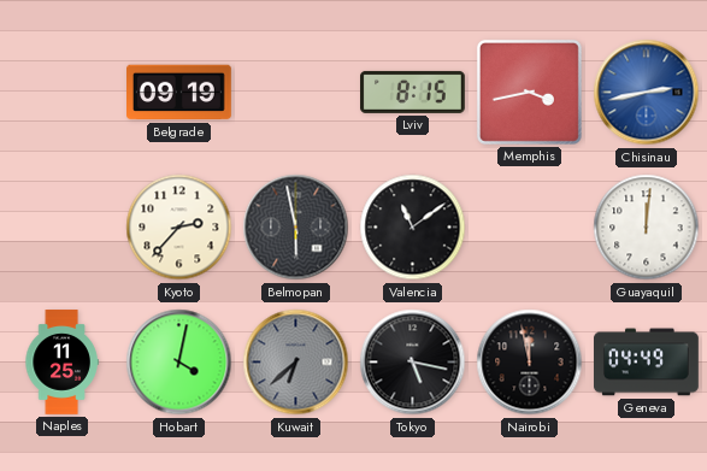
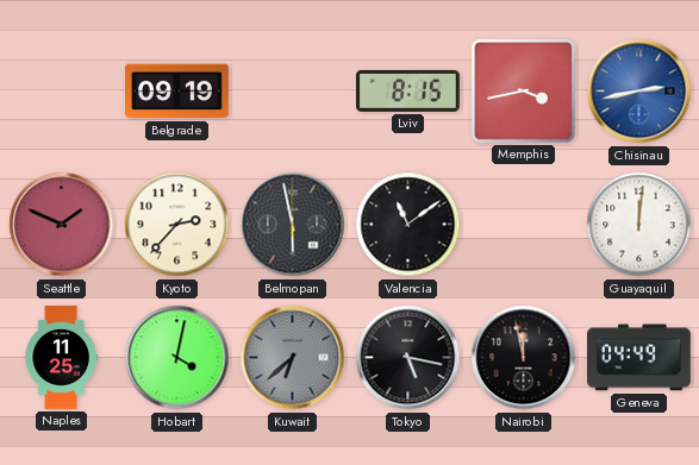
Seattle: none -> 1:49 (62, 225)
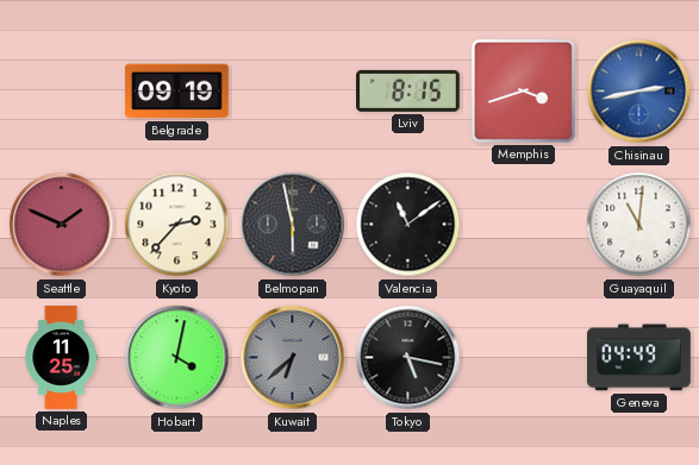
Memphis: 3:43 -> 3:42 (523, 90)
Guayaquil: 12:01 -> 11:01 (639, 225)
Nairobi: 11:58 -> none (524, 358)
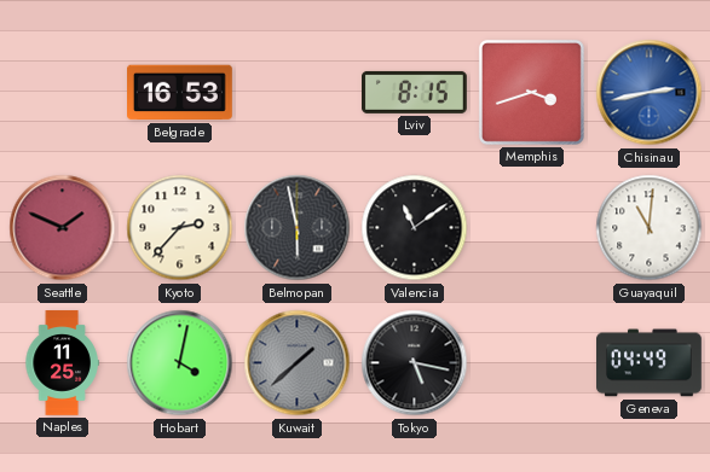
Belgrade: 09:19 -> 16:53 (180, 93)
Kuwait: 6:38 -> 1:38 (298, 363)
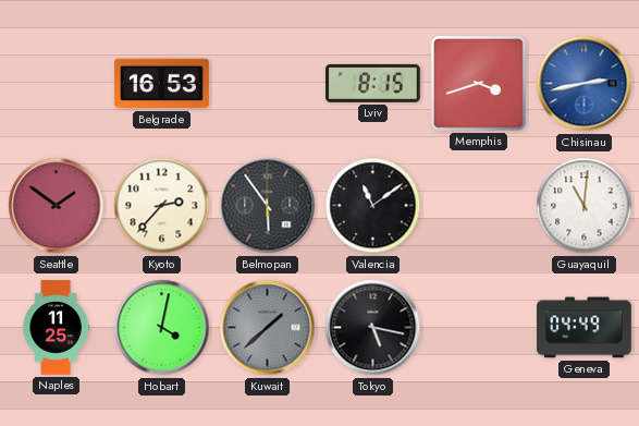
Seattle: 1:49 -> 1:51 (57, 206)
Belmopan: 5:58 -> 5:54 (268, 206)
